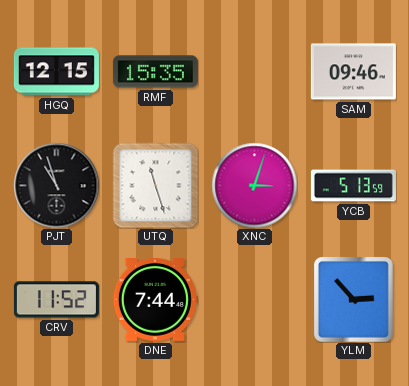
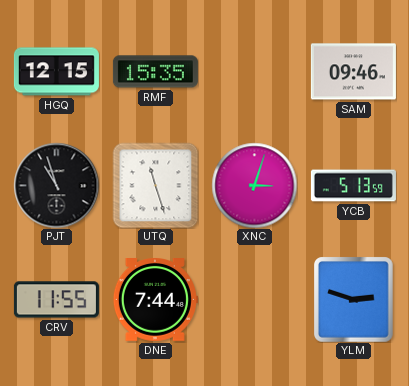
CRV: 11:52 -> 11:55 (56, 300)
YLM: 2:53 -> 2:48 (354, 299)
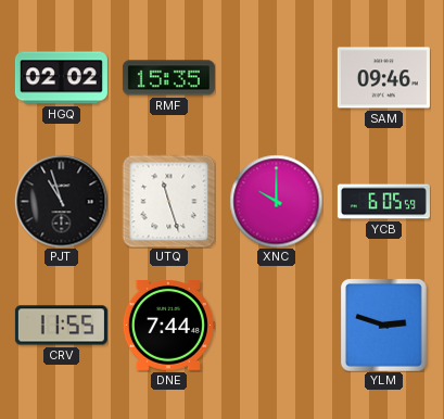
HGQ: 12:15 -> 02:02 (61, 78)
XNC: 3:03 -> 10:00 (276, 201)
YCB: 5:13 -> 6:05 (383, 202)
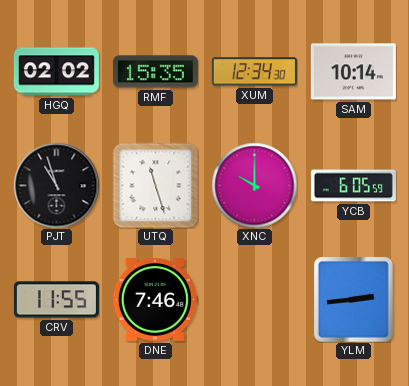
XUM: none -> 12:34 (254, 72)
SAM: 09:46 -> 10:14 (353, 72)
DNE: 7:44 -> 7:46 (155, 300)
YLM: 2:48 -> 2:44 (354, 299)
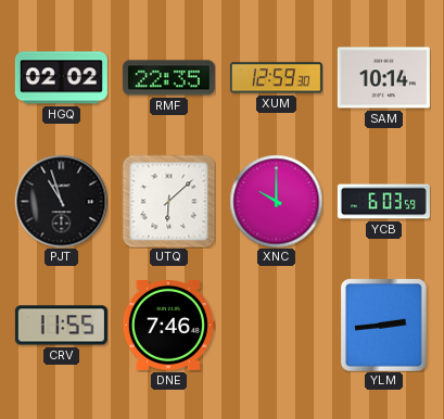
RMF: 15:35 -> 22:35 (168, 78)
XUM: 12:34 -> 12:59 (276, 78)
UTQ: 11:27 -> 6:08 (168, 201)
YCB: 6:05 -> 6:03 (383, 202)
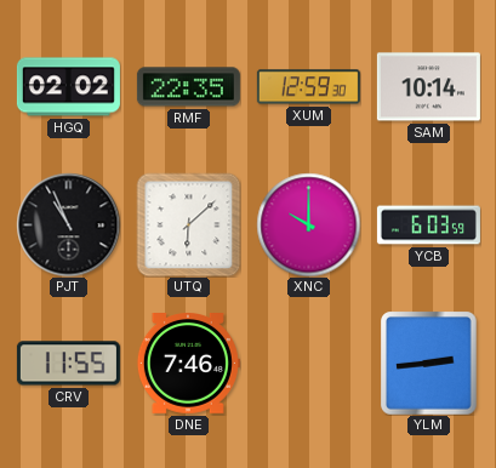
PJT: 10:57 -> 10:56 (68, 224)
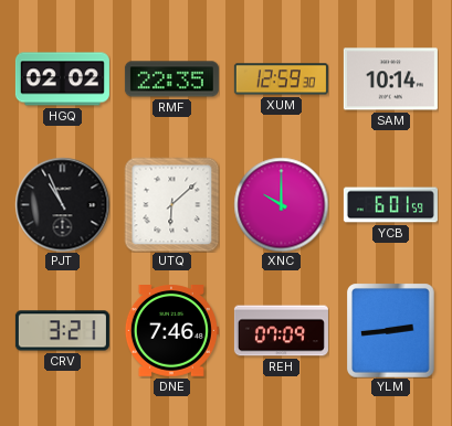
YCB: 6:03 -> 6:01 (390, 205)
CRV: 11:55 -> 3:21 (62, 331)
REH: none -> 07:09 (281, 331)
